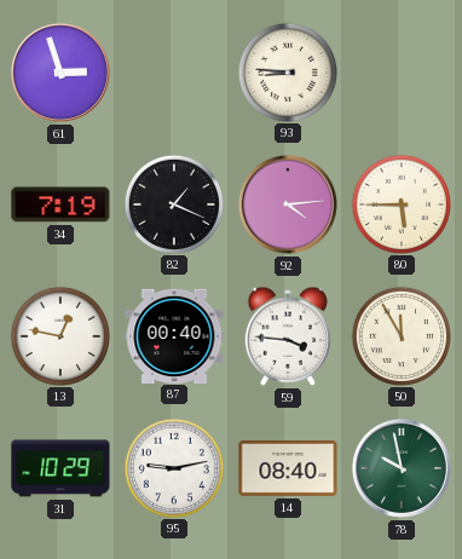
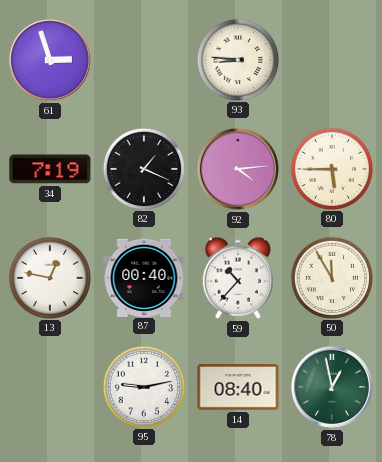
59: 3:46 -> 10:37 (238, 278)
31: 10:29 -> none (60, 468)
78: 9:58 -> 12:58 (332, 387)
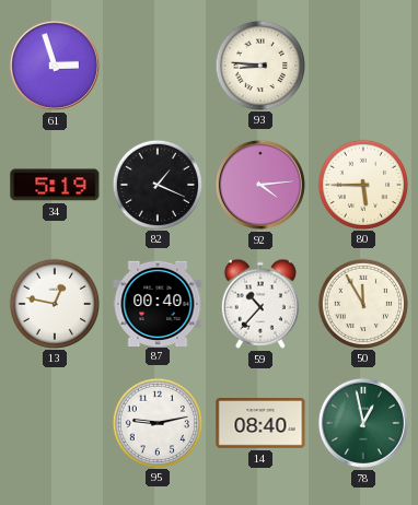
34: 7:19 -> 5:19 (55, 185)
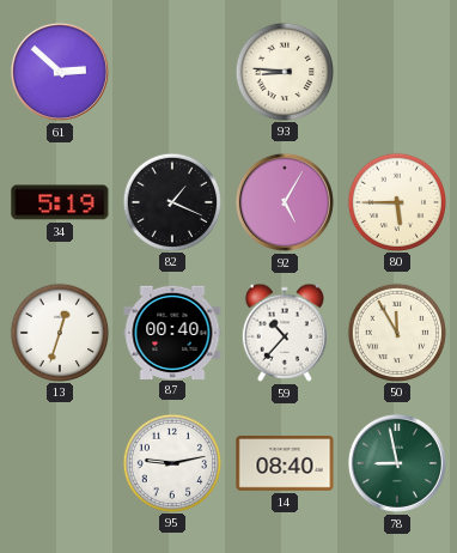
61: 2:57 -> 2:52 (60, 72)
92: 4:14 -> 5:05 (285, 202)
13: 12:47 -> 12:33 (59, 332)
78: 12:58 -> 8:58 (397, 463)
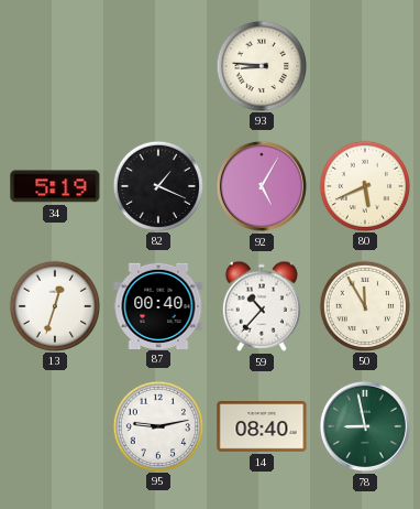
61: 2:52 -> none (60, 72)
80: 5:45 -> 5:41 (364, 185)
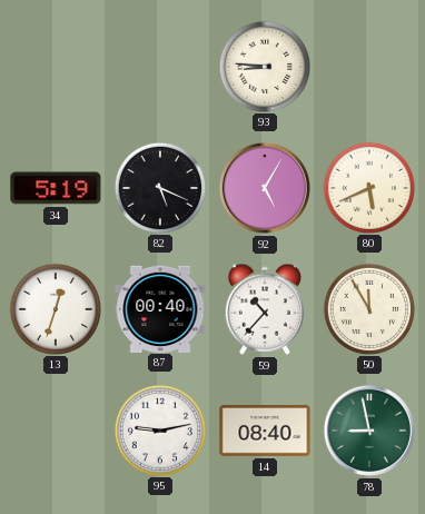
82: 1:19 -> 5:19 (159, 187)
